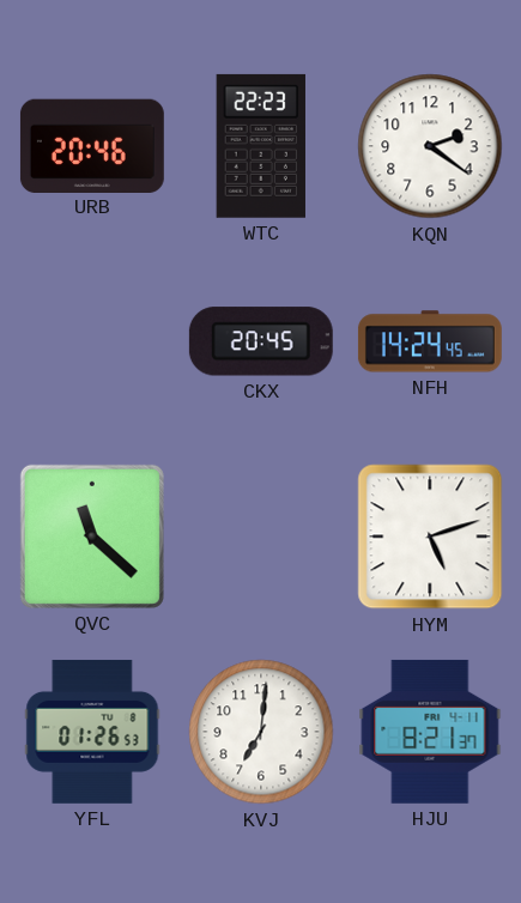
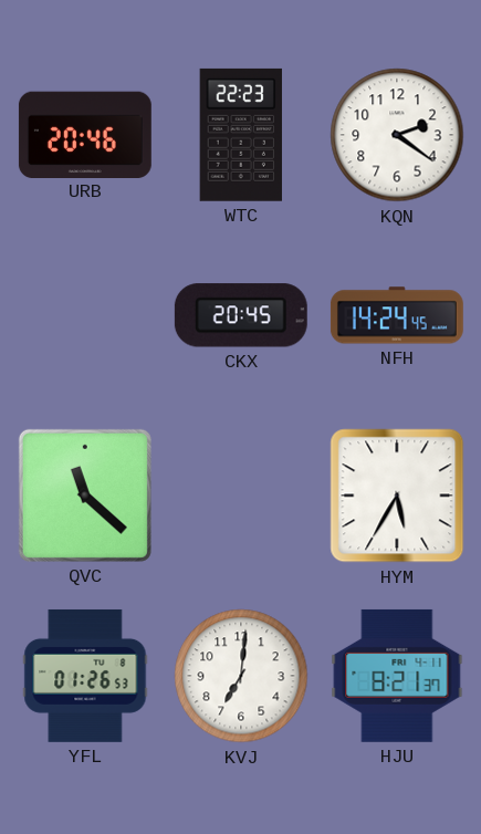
HYM: 5:12 -> 5:35 (397, 496)
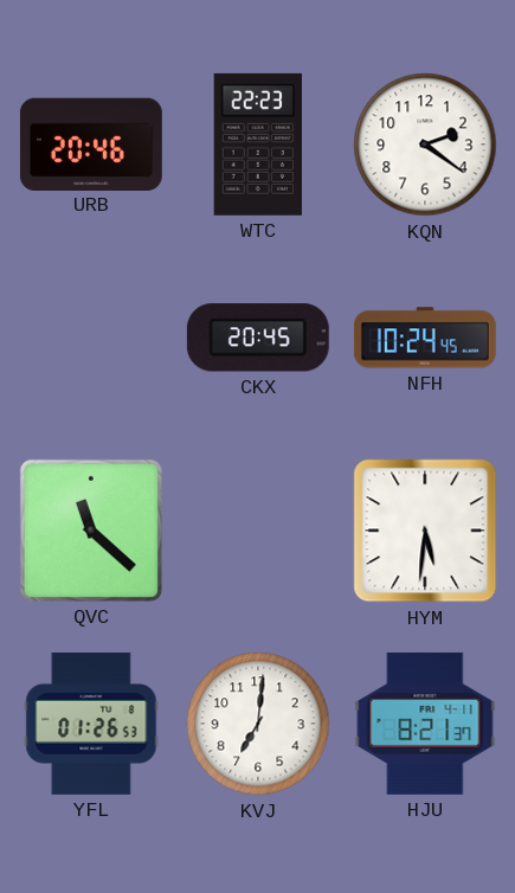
NFH: 14:24 -> 10:24 (425, 338)
HYM: 5:35 -> 5:31 (425, 531)
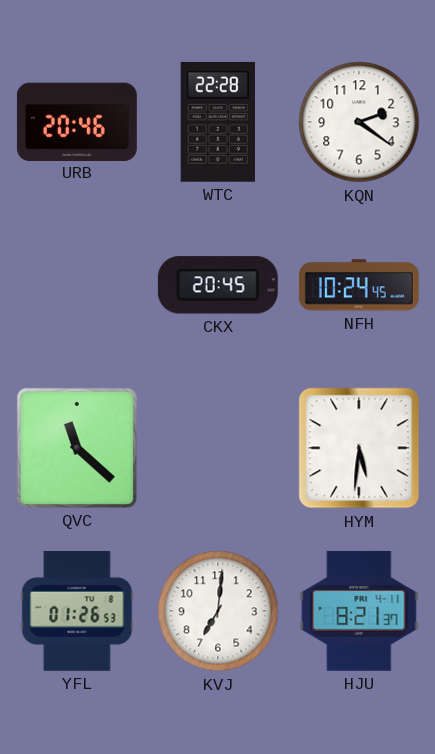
WTC: 22:23 -> 22:28 (218, 122)
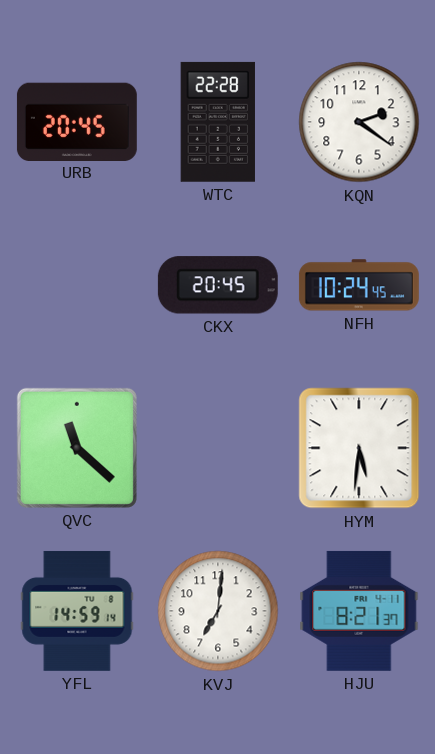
URB: 20:46 -> 20:45 (77, 121)
YFL: 01:26 -> 14:59 (77, 611)
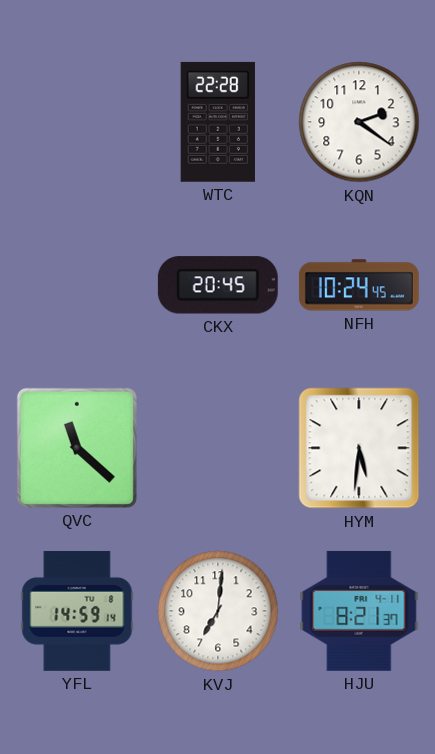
URB: 20:45 -> none (77, 121)
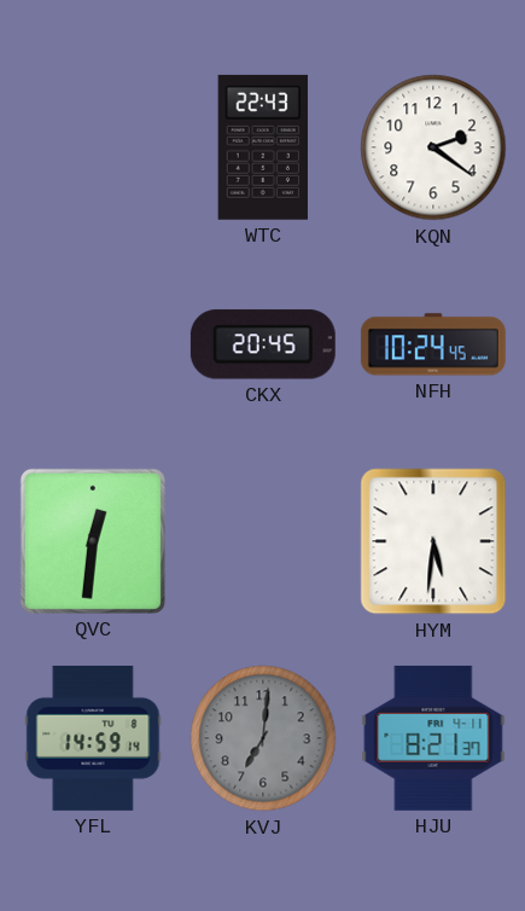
WTC: 22:28 -> 22:43 (263, 147)
QVC: 11:22 -> 12:31 (93, 541)
KVJ dial: white -> grey (263, 738)
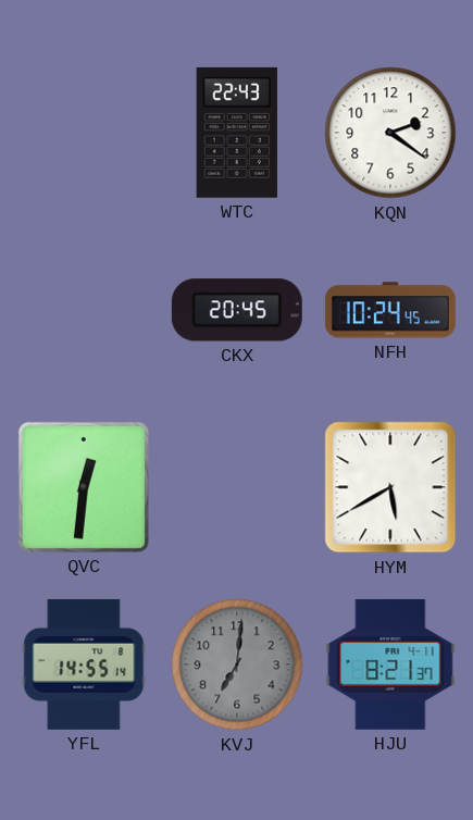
HYM: 5:31 -> 5:40 (390, 487)
YFL: 14:59 -> 14:55 (84, 664)
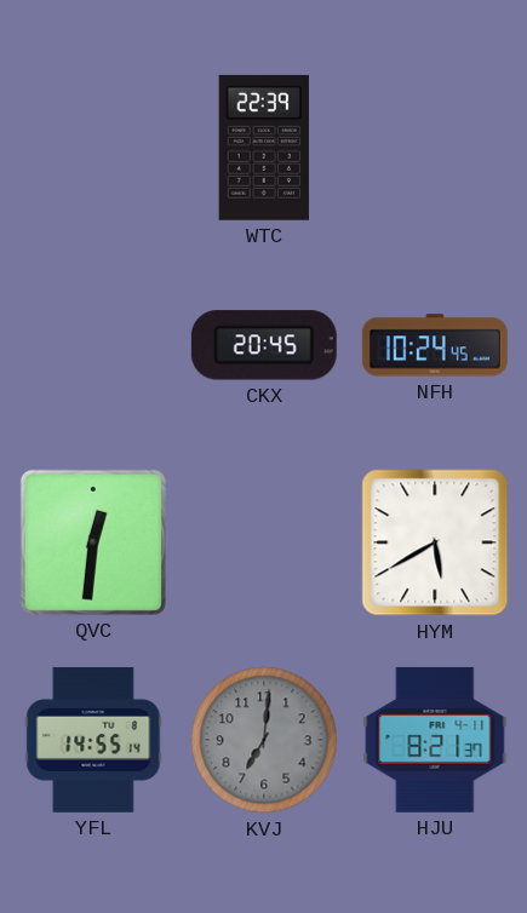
WTC: 22:43 -> 22:39 (264, 148)
KQN: 2:21 -> none (390, 133)
